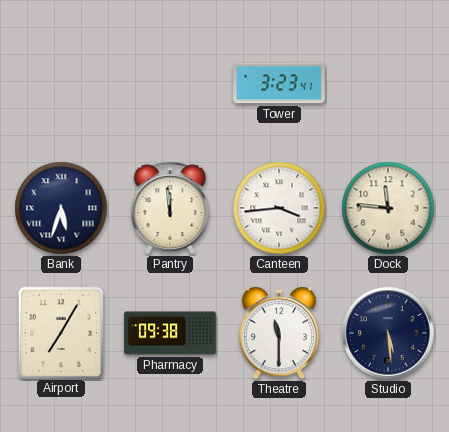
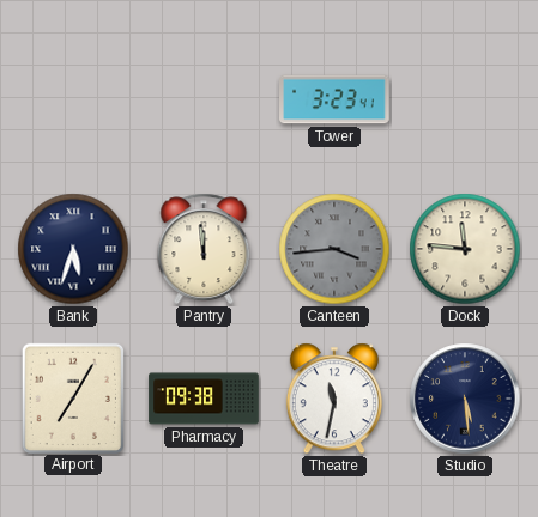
Canteen dial: white -> grey (334, 249)
Theatre: 11:30 -> 11:32 (334, 399)
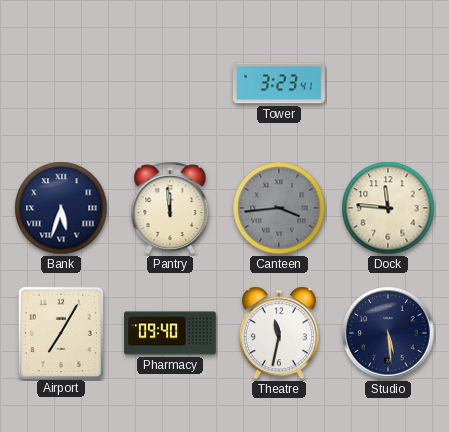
Pharmacy: 09:38 -> 09:40 (170, 333)
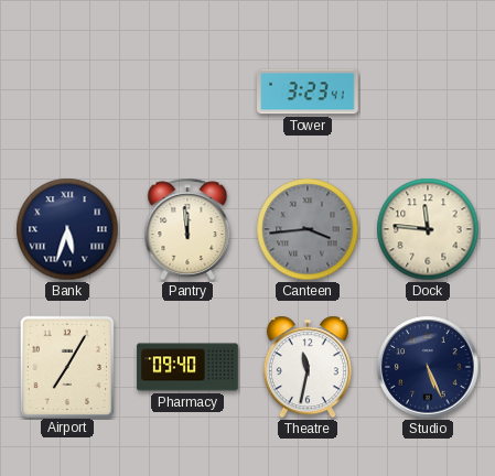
Studio: 5:29 -> 5:26 (428, 367)
